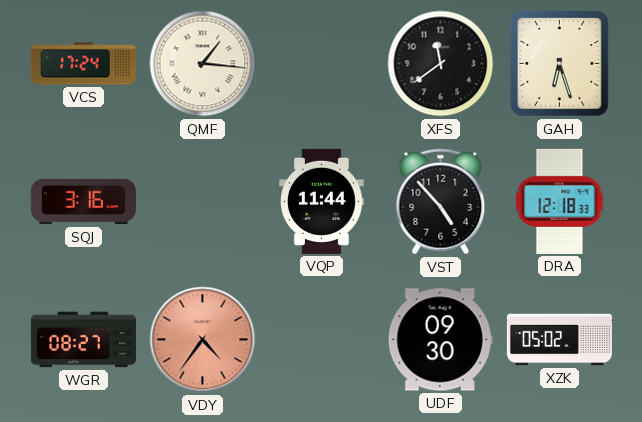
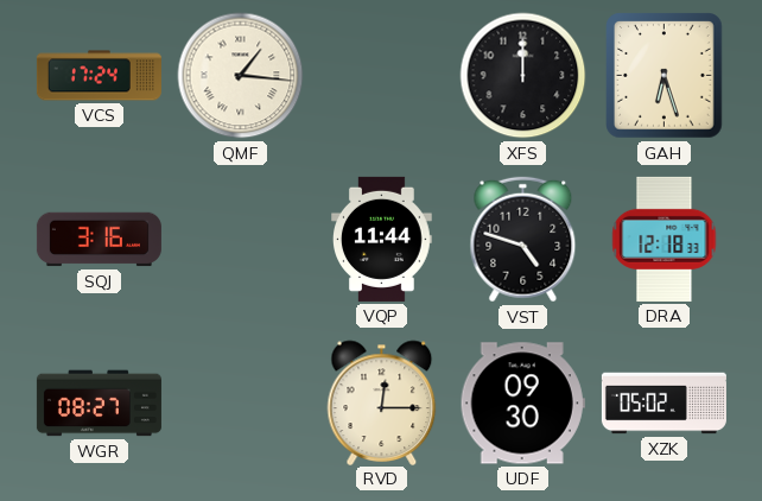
XFS: 11:39 -> 12:00 (523, 76)
VST: 4:53 -> 4:48 (523, 240)
VDY: 4:36 -> none (203, 340)
RVD: none -> 12:15 (382, 402)
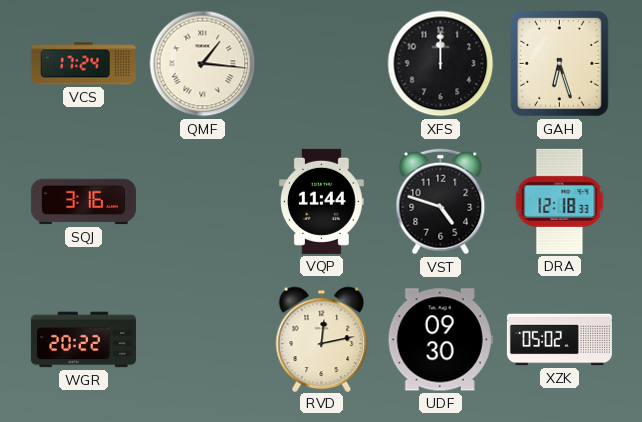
WGR: 08:27 -> 20:22 (83, 340)
RVD: 12:15 -> 12:13 (322, 339)
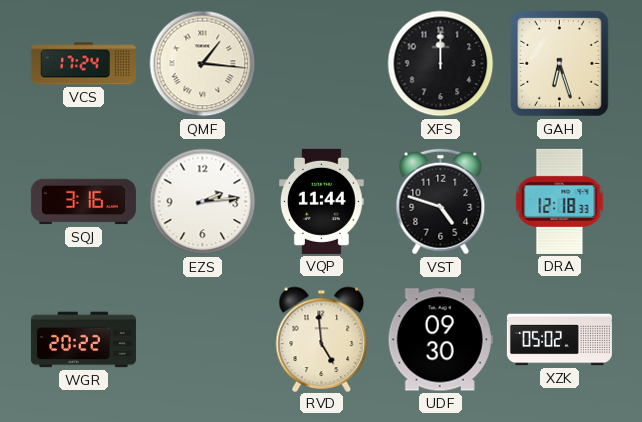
EZS: none -> 2:14 (203, 202)
RVD: 12:13 -> 4:59 (322, 339)
